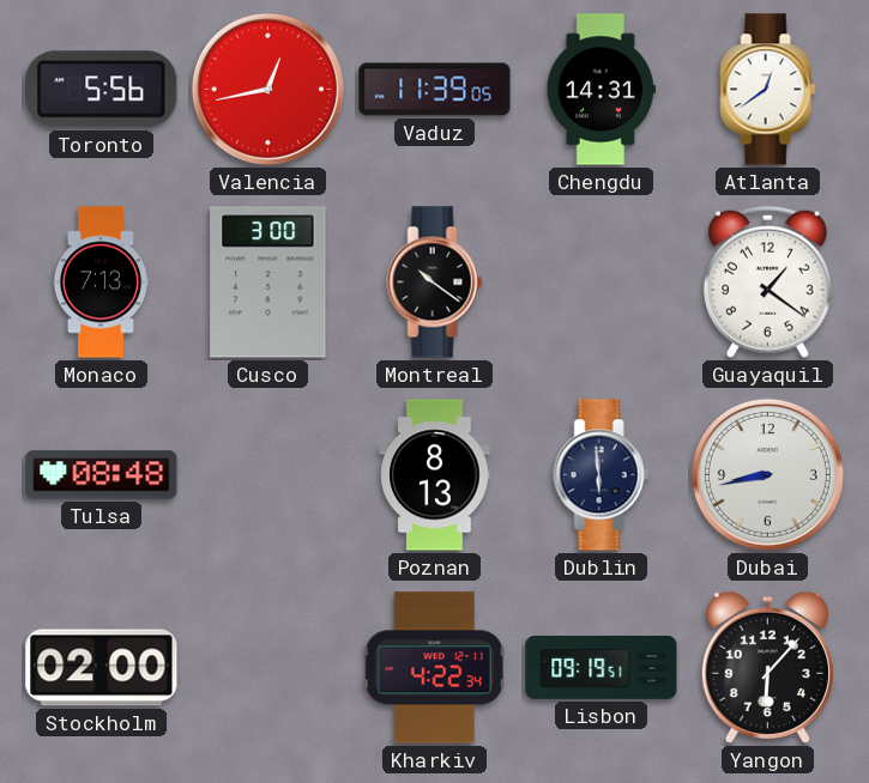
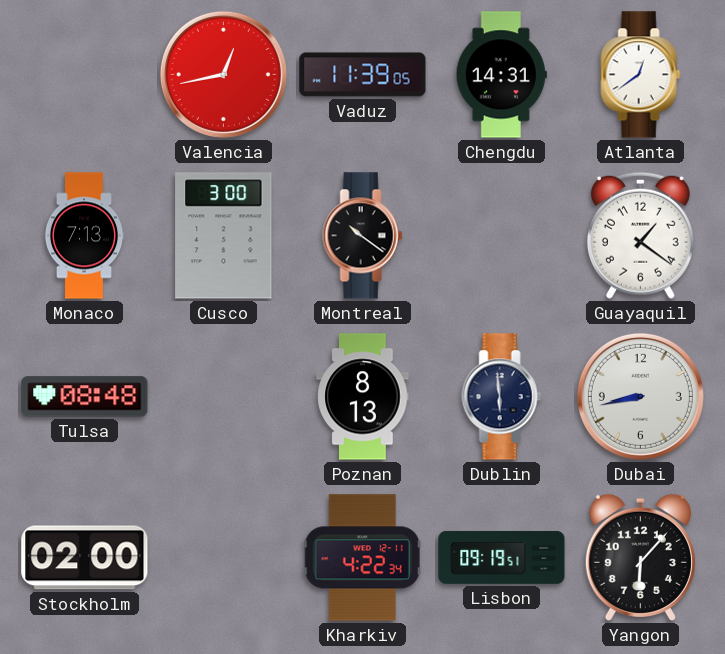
Toronto: 5:56 -> none (102, 90)
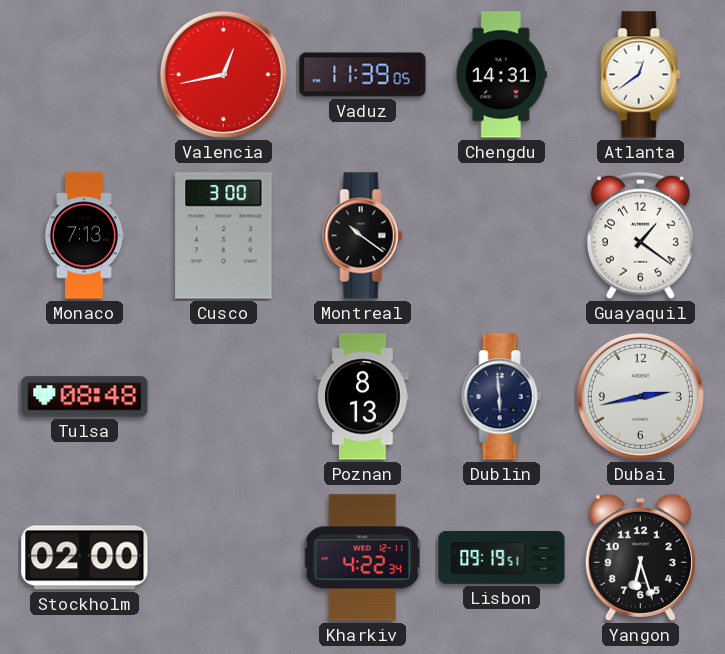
Dubai: 8:43 -> 2:43 (640, 396)
Yangon: 6:07 -> 6:27 (640, 557)
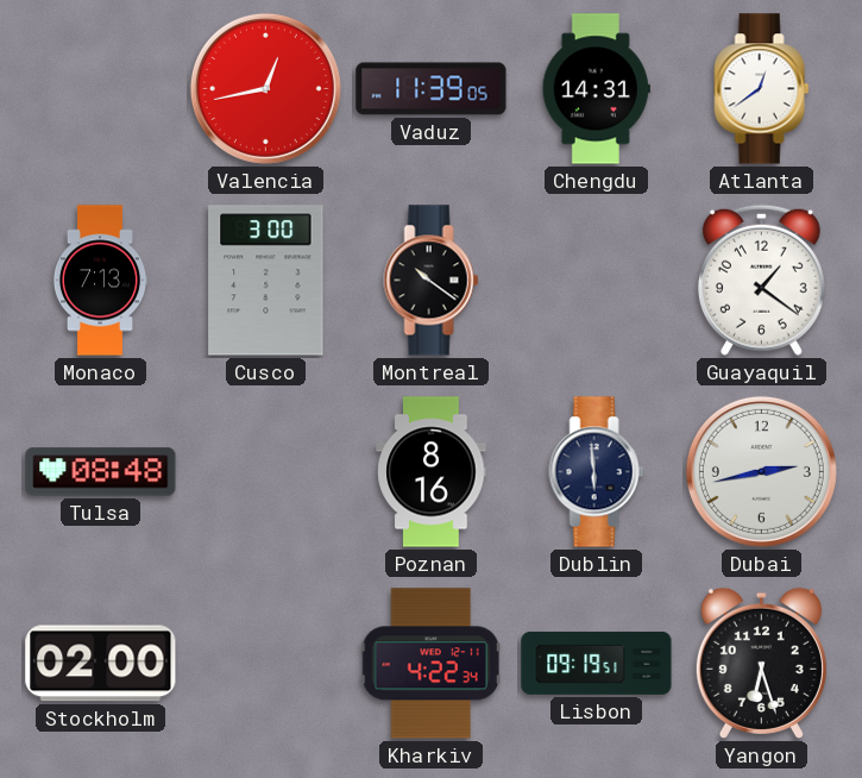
Poznan: 8:13 -> 8:16 (432, 472)
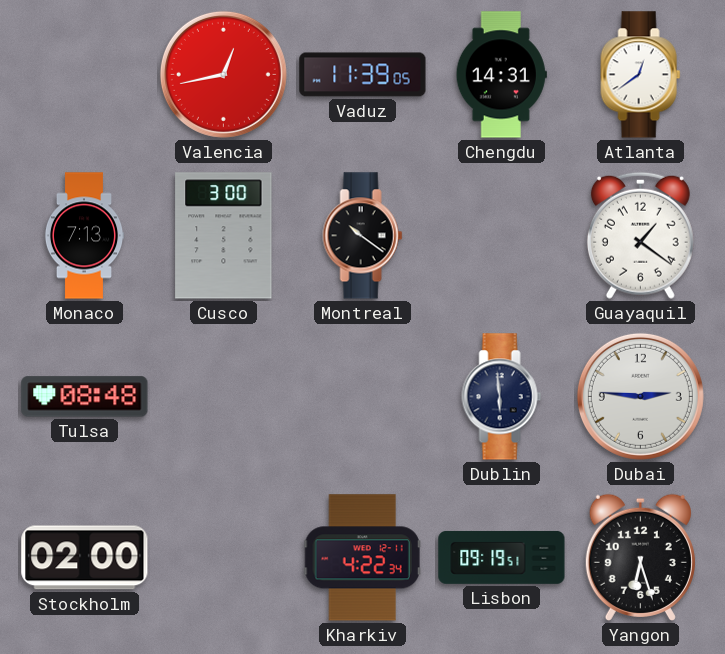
Poznan: 8:16 -> none (432, 472)
Dubai: 2:43 -> 2:46 (640, 396)
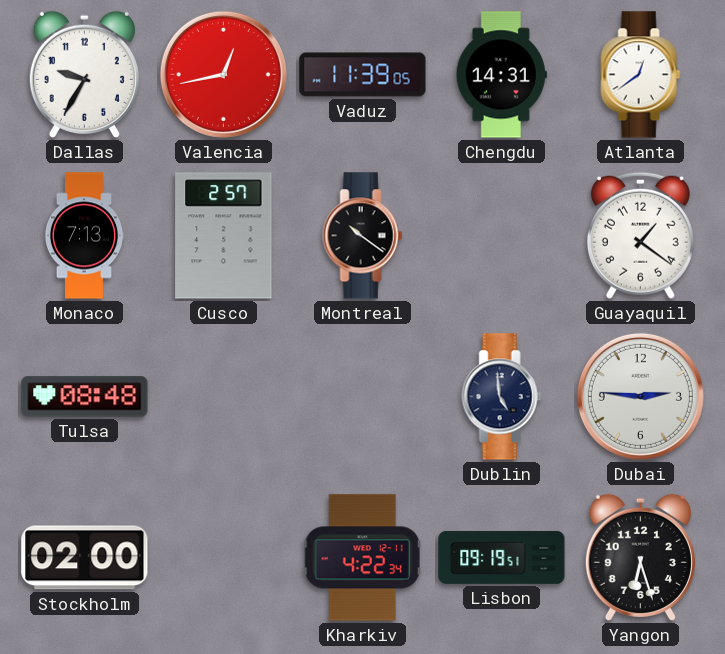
Dallas: none -> 9:35 (84, 74)
Cusco: 3:00 -> 2:57 (224, 236)
Dublin: 5:59 -> 4:59 (502, 397)
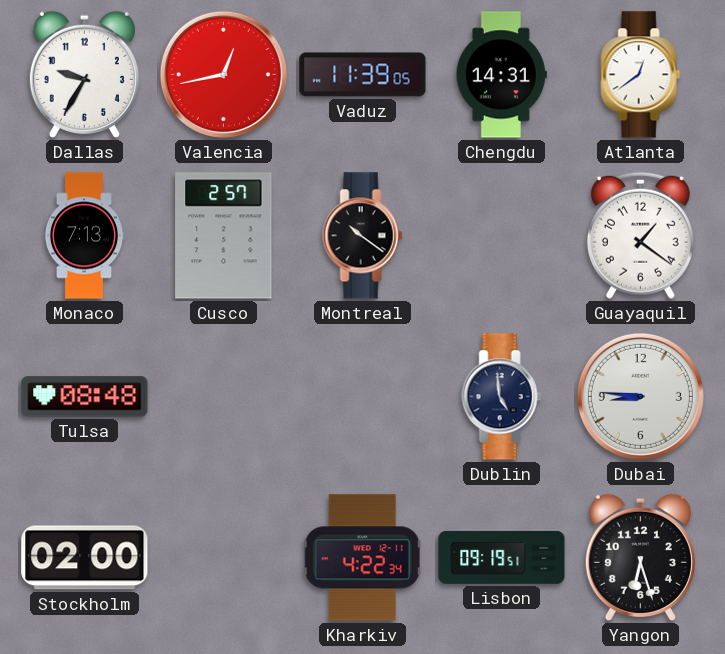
Dubai: 2:46 -> 8:46 (640, 396)
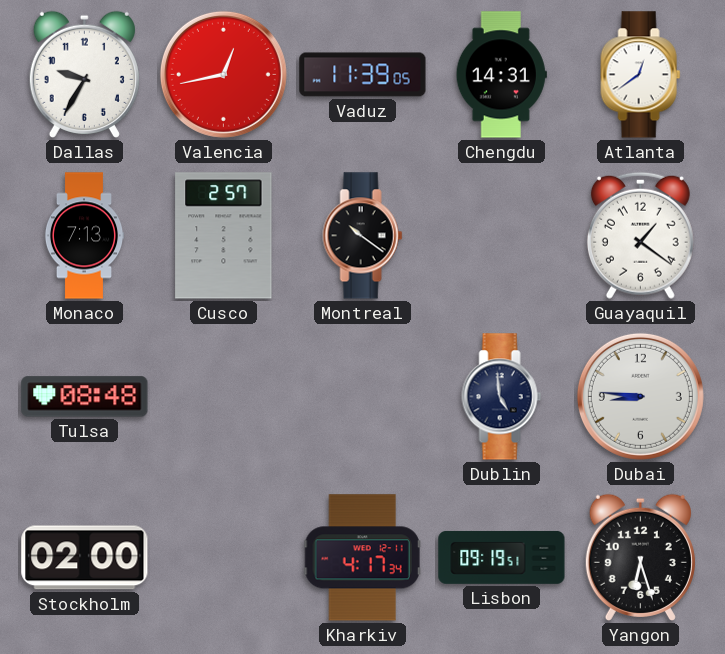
Kharkiv: 4:22 -> 4:17 (362, 558)
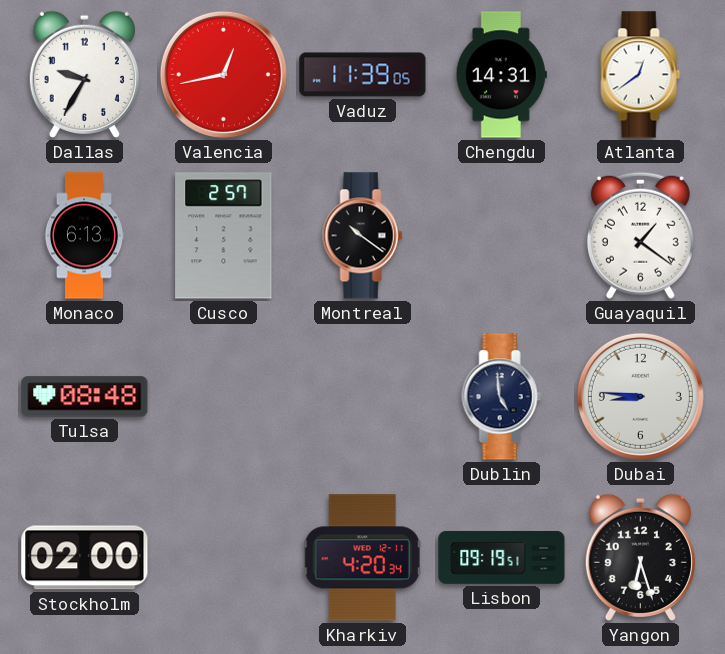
Monaco: 7:13 -> 6:13 (84, 236)
Kharkiv: 4:17 -> 4:20 (362, 558)
